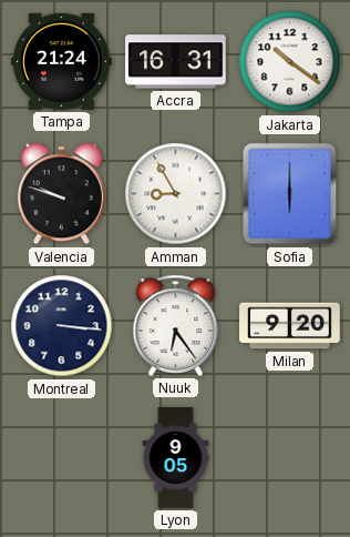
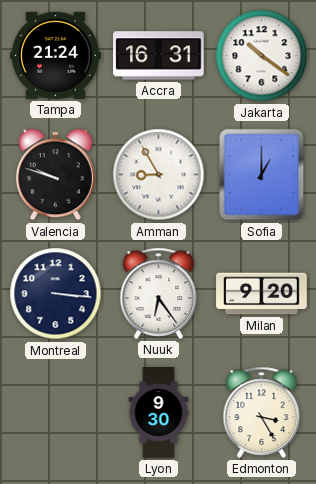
Sofia: 6:00 -> 1:00 (262, 175)
Lyon: 9:05 -> 9:30 (159, 413)
Edmonton: none -> 3:25 (262, 412)
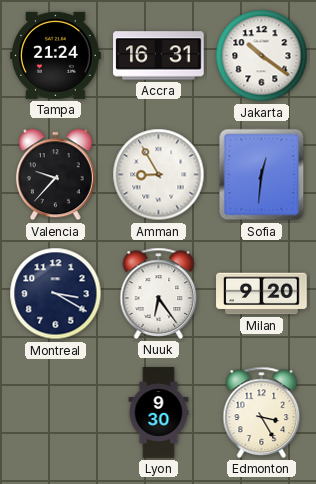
Valencia: 9:48 -> 9:37 (55, 175)
Sofia: 1:00 -> 12:31 (262, 175)
Montreal: 3:16 -> 3:20 (56, 294)
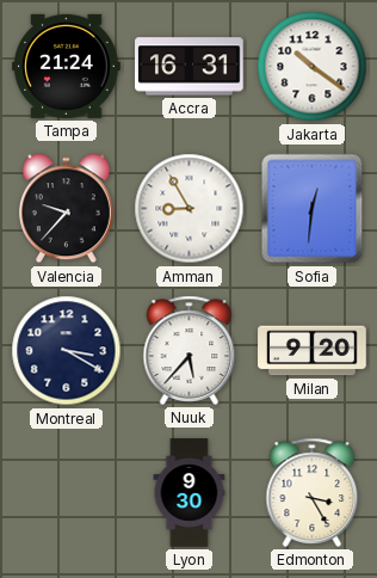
Nuuk: 6:24 -> 5:37 (190, 350)
